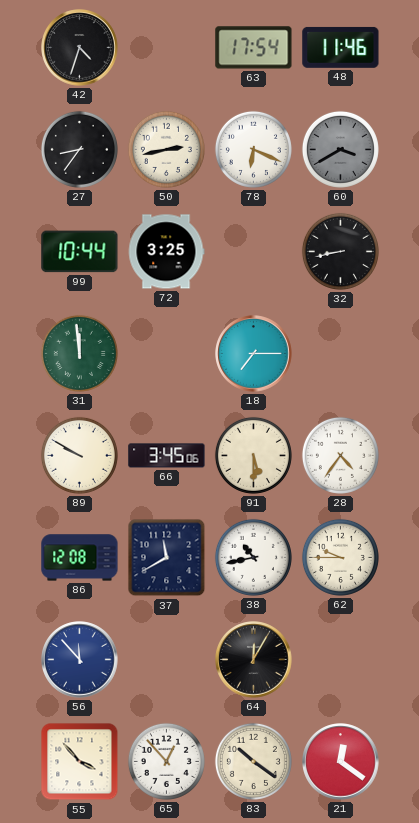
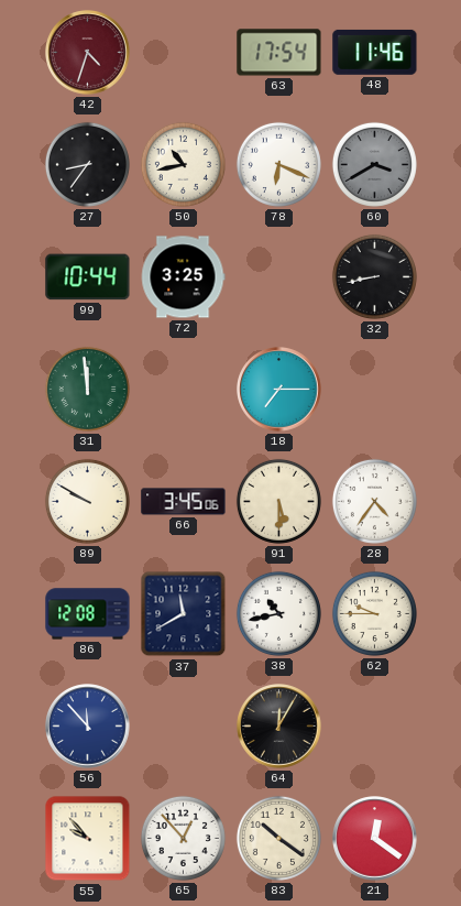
42 dial: black -> burgundy (88, 53)
50: 2:43 -> 10:43 (183, 164)
55: 3:53 -> 9:53 (88, 839)
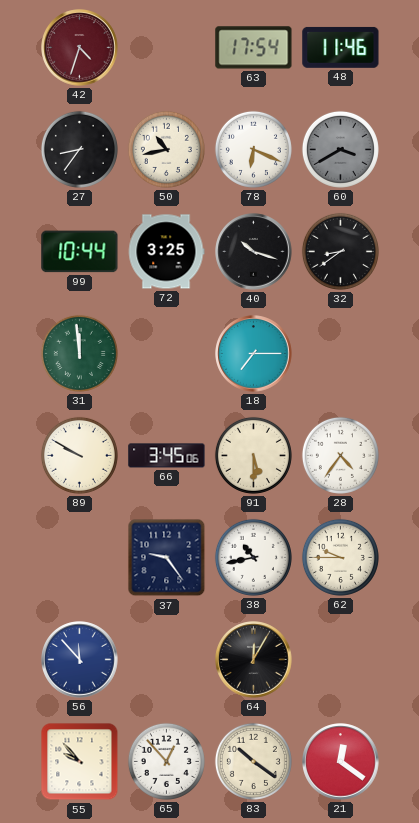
40: none -> 10:18 (254, 252)
32: 8:43 -> 8:39 (340, 251)
86: 12:08 -> none (88, 614)
37: 11:40 -> 9:24 (167, 558)
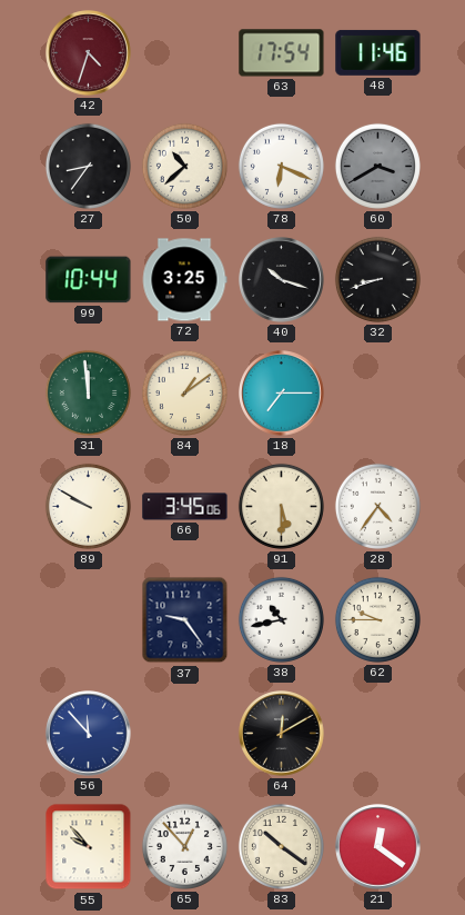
50: 10:43 -> 10:38 (184, 166)
32: 8:39 -> 8:42 (377, 279)
84: none -> 1:09 (184, 392)
64: 12:05 -> 12:10 (282, 734)
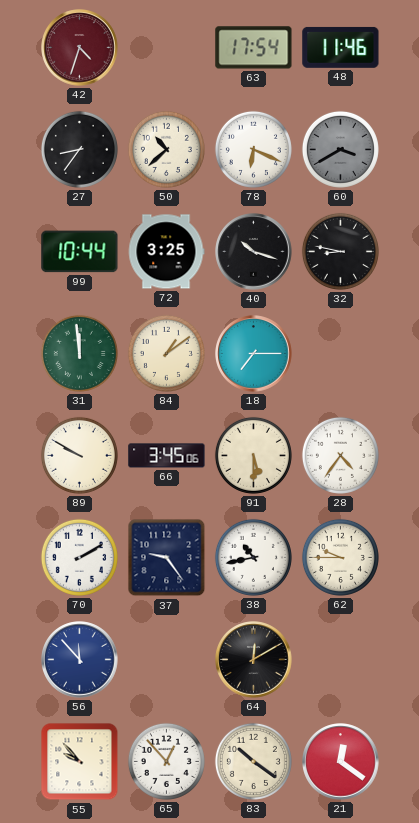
32: 8:42 -> 8:47 (340, 251)
70: none -> 2:10 (79, 557)
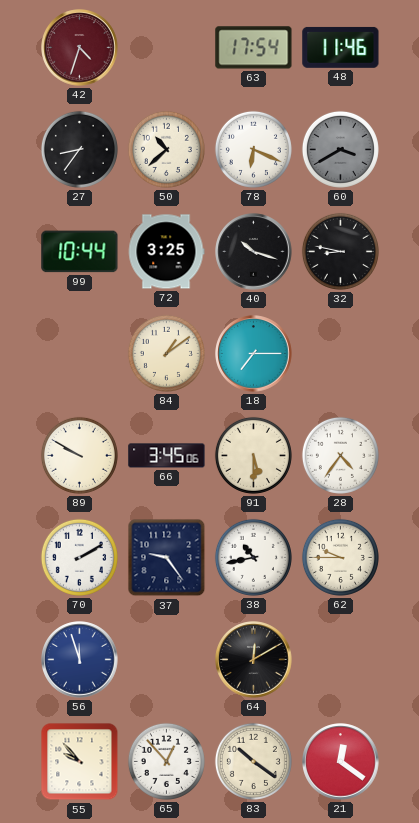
31: 11:59 -> none (79, 353)
56: 11:53 -> 11:57 (80, 660)
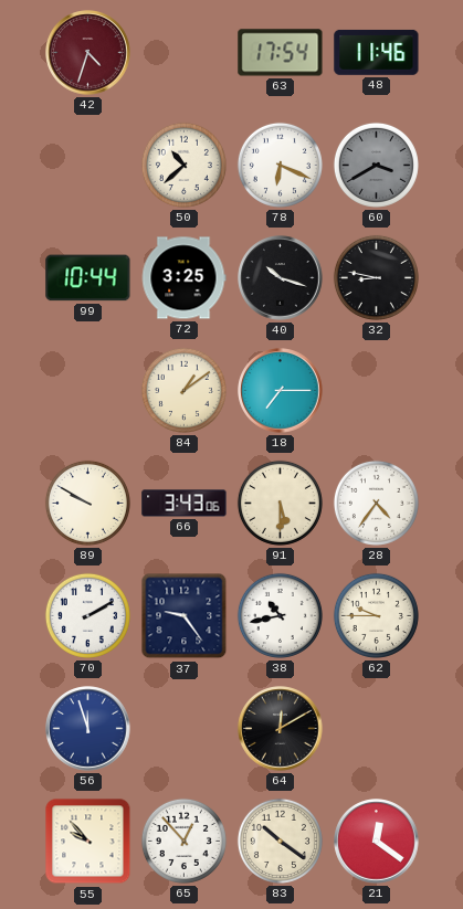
27: 8:36 -> none (79, 149)
66: 3:45 -> 3:43 (185, 504)
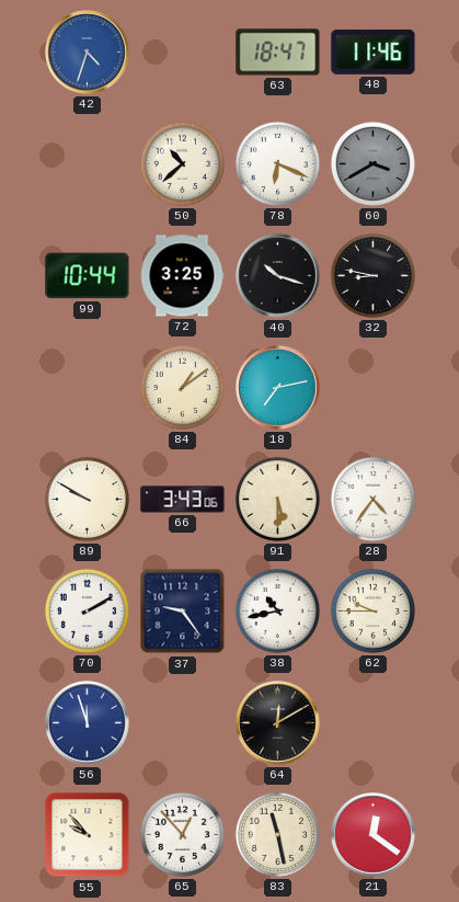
42 dial: burgundy -> blue (88, 53)
63: 17:54 -> 18:47 (278, 53)
18: 7:15 -> 7:13 (278, 388)
83: 10:21 -> 11:28 (277, 834)
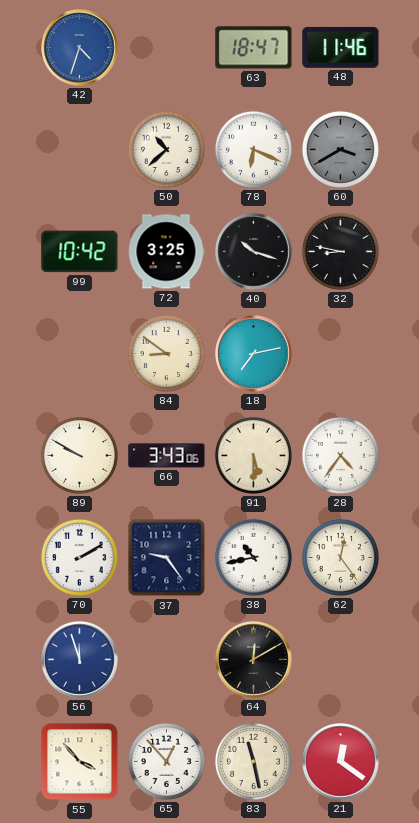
99: 10:44 -> 10:42 (80, 252)
84: 1:09 -> 8:51 (166, 353)
62: 9:45 -> 12:24 (340, 557)
55: 9:53 -> 3:53 (80, 762)
